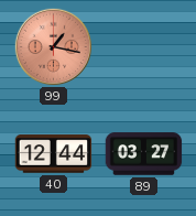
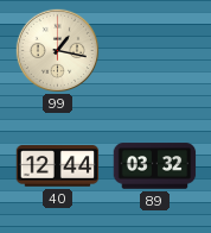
99 dial: salmon -> cream (57, 50)
89: 03:27 -> 03:32 (155, 166)
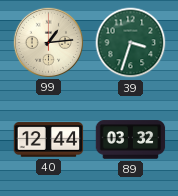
99: 1:17 -> 1:14 (48, 42)
39: none -> 3:33 (131, 43)
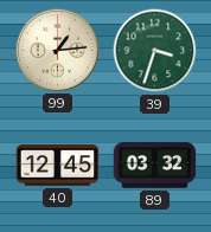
40: 12:44 -> 12:45 (58, 166)
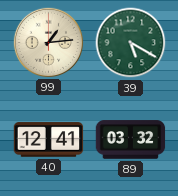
39: 3:33 -> 5:20 (131, 43)
40: 12:45 -> 12:41 (49, 140)
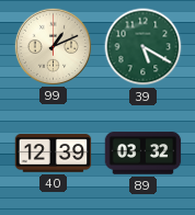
99: 1:14 -> 1:11 (53, 46)
40: 12:41 -> 12:39 (54, 154)
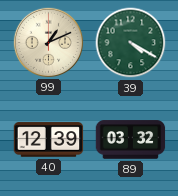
39: 5:20 -> 4:20 (131, 43)
